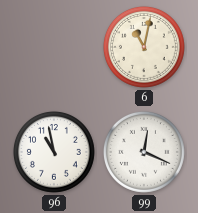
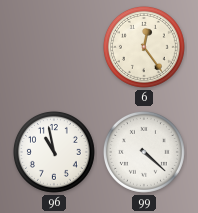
6: 11:02 -> 12:24 (144, 47)
99: 12:19 -> 4:22 (144, 152)
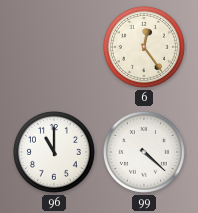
96: 10:58 -> 11:00 (54, 152)
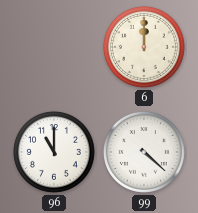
6: 12:24 -> 12:00 (144, 47)
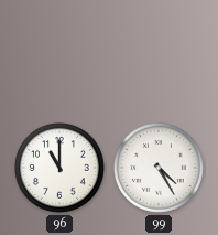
6: 12:00 -> none (144, 47)
99: 4:22 -> 4:25 (159, 168)
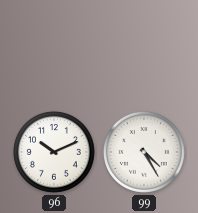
96: 11:00 -> 10:11 (54, 152)
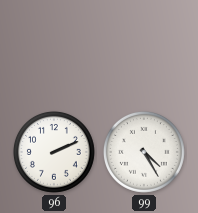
96: 10:11 -> 2:11 (54, 152)
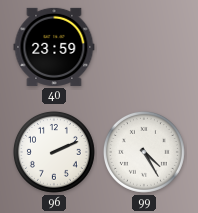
40: none -> 23:59 (54, 47)
